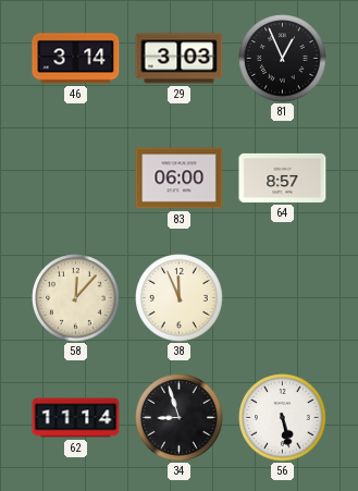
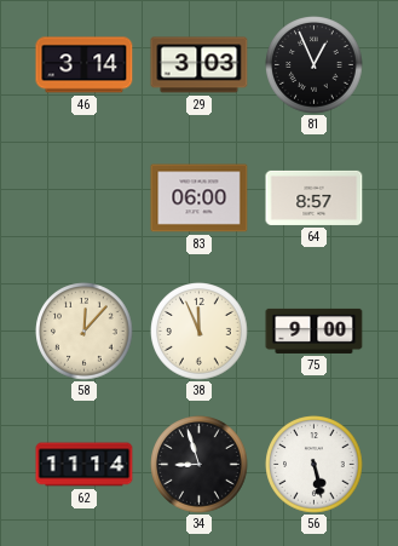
75: none -> 9:00 (315, 331)
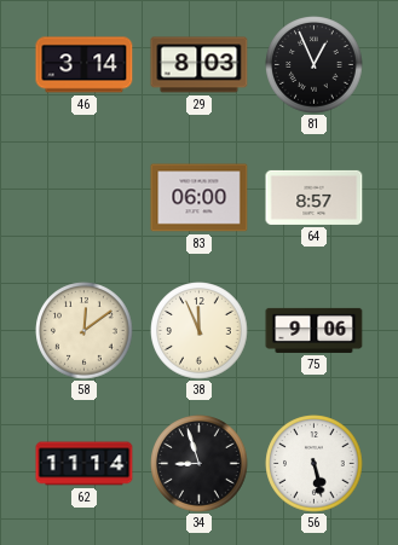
29: 3:03 -> 8:03 (200, 65)
58: 12:07 -> 12:09 (85, 331)
75: 9:00 -> 9:06 (315, 330)
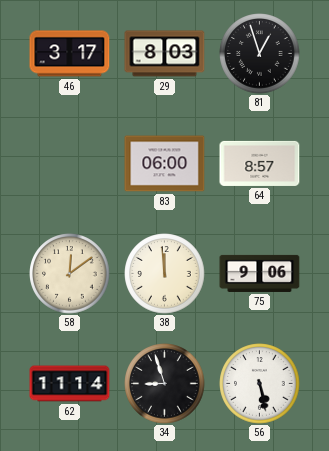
46: 3:14 -> 3:17 (70, 54)
81: 12:56 -> 12:57 (260, 54)
38: 11:56 -> 11:59 (165, 274)
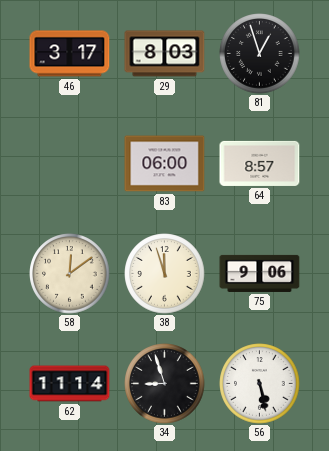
38: 11:59 -> 11:57 (165, 274)
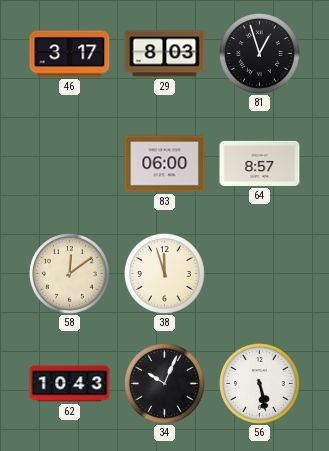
75: 9:06 -> none (260, 273)
62: 11:14 -> 10:43 (70, 384)
34: 8:57 -> 10:04 (165, 384)
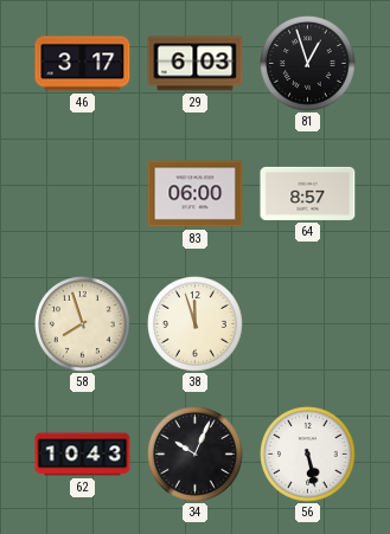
29: 8:03 -> 6:03 (196, 64)
58: 12:09 -> 7:57 (83, 324)
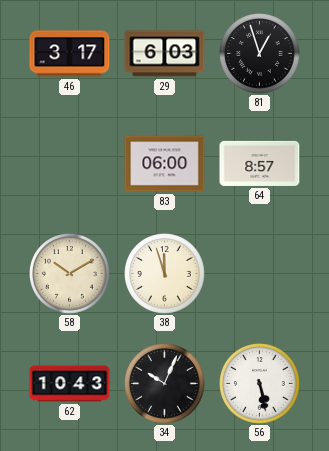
58: 7:57 -> 10:10 (70, 274)
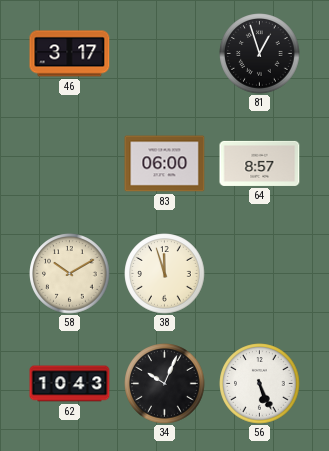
29: 6:03 -> none (165, 54)
56: 5:28 -> 5:26 (260, 384)
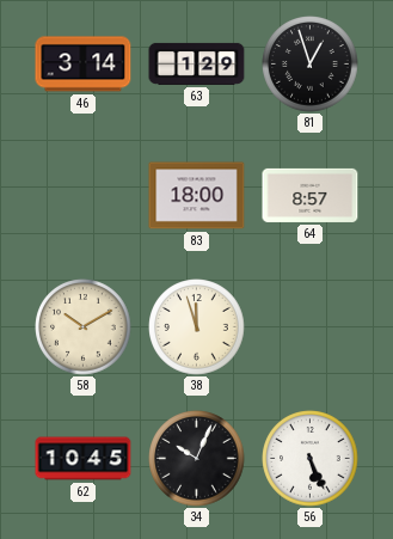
46: 3:17 -> 3:14 (84, 65)
63: none -> 1:29 (197, 63)
83: 06:00 -> 18:00 (197, 196)
62: 10:43 -> 10:45 (84, 459)
